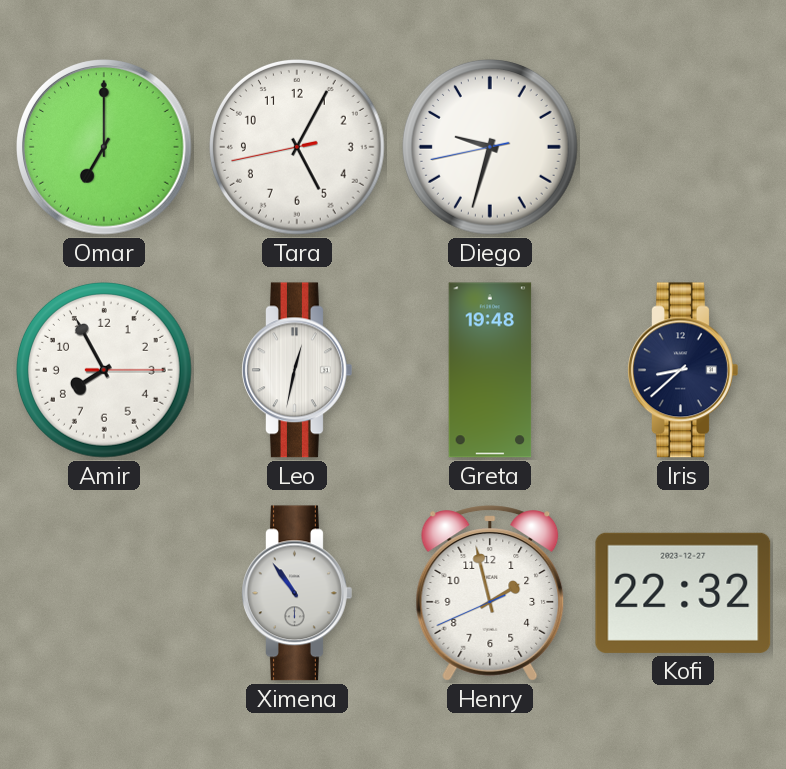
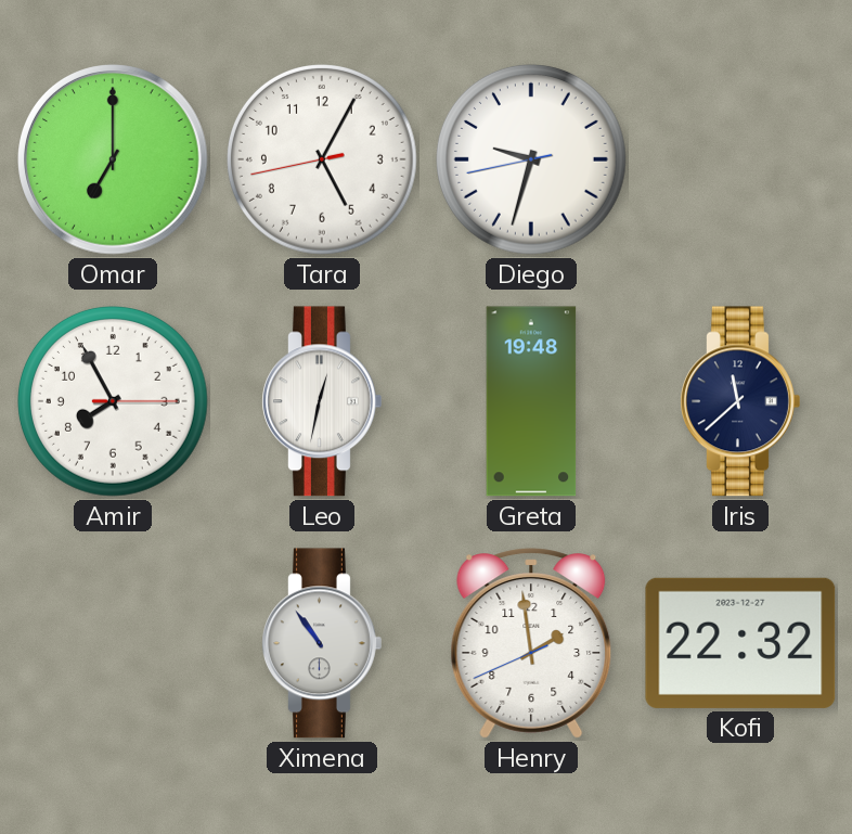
Iris: 8:38 -> 11:38 (740, 401)
Henry: 1:57 -> 1:58 (531, 643)
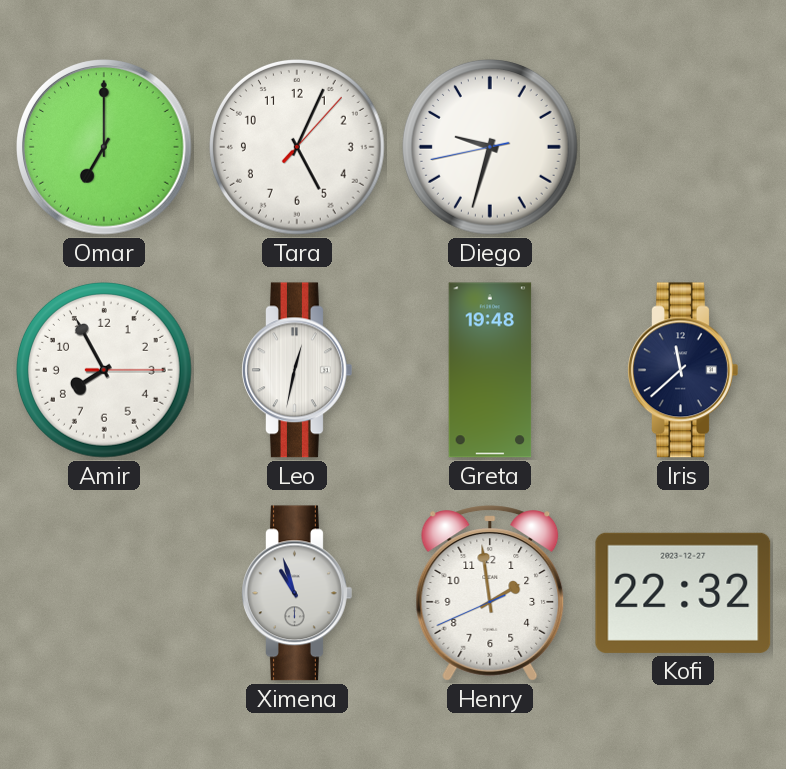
Tara: 5:04:43 -> 5:04:07 (298, 148)
Ximena: 10:54 -> 10:57 (297, 593)
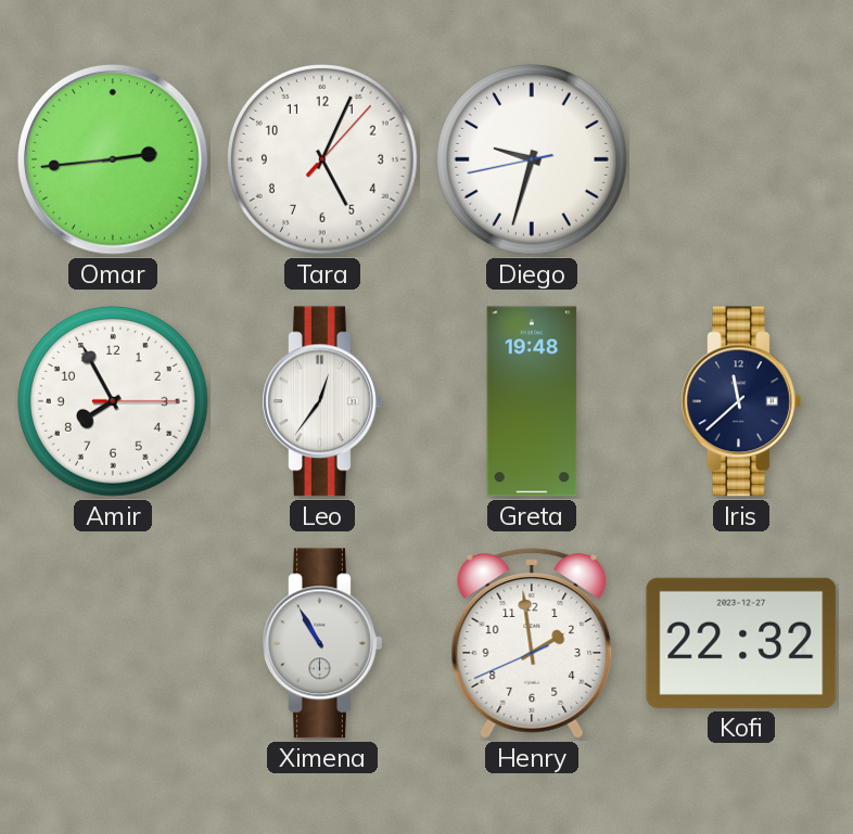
Omar: 7:00 -> 2:44 (114, 161)
Leo: 12:32 -> 12:36 (322, 401)
Ximena: 10:57 -> 10:55 (322, 643)
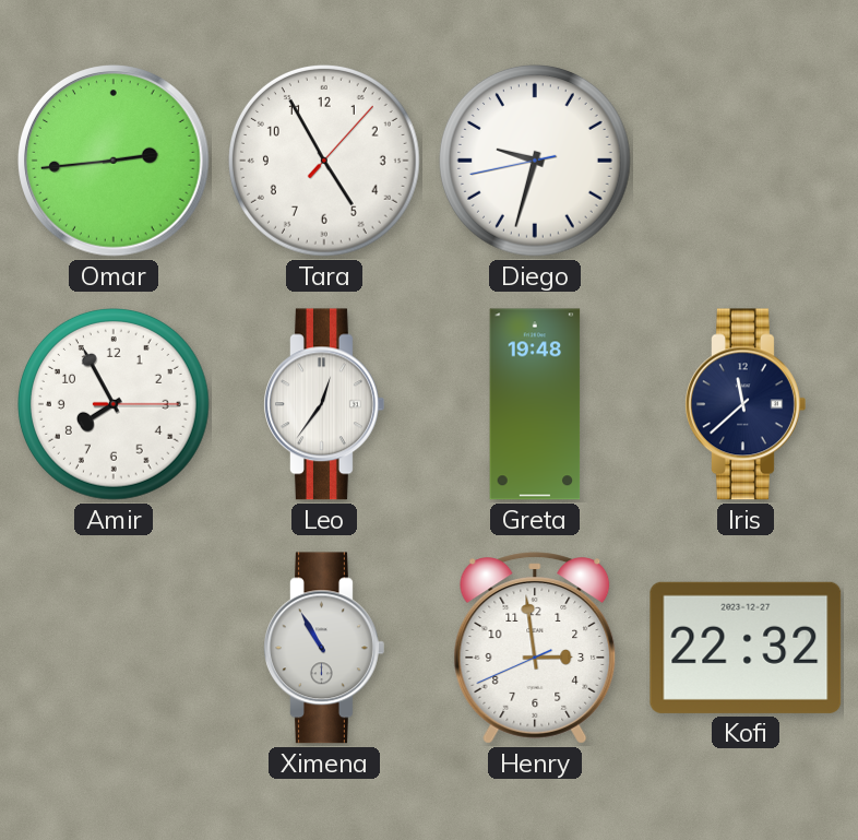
Tara: 5:04 -> 4:55 (325, 162)
Henry: 1:58 -> 2:58 (535, 648)
